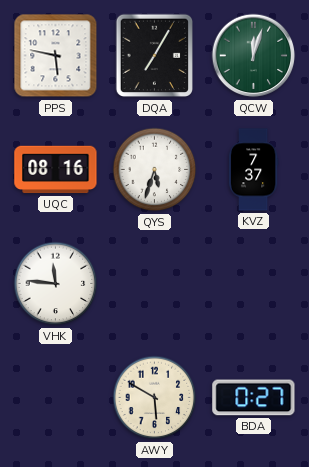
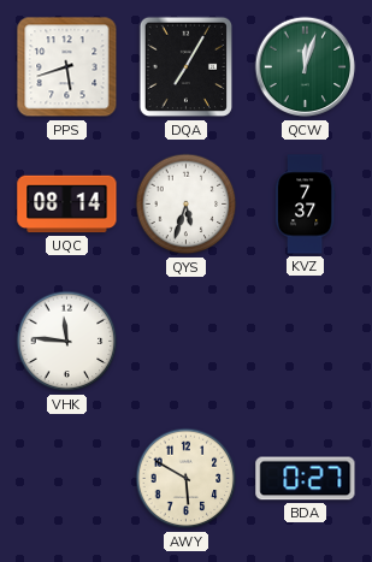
PPS: 5:47 -> 5:42 (67, 67)
UQC: 08:16 -> 08:14 (67, 205)
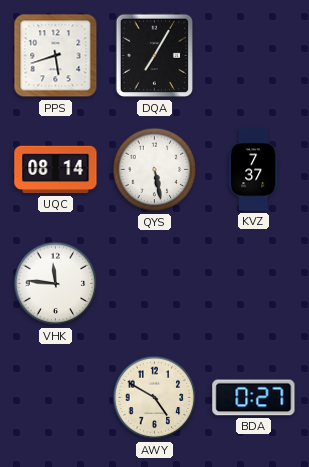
QCW: 12:03 -> none (306, 67)
QYS: 5:33 -> 5:28 (155, 170)
AWY: 5:50 -> 4:50 (155, 398)
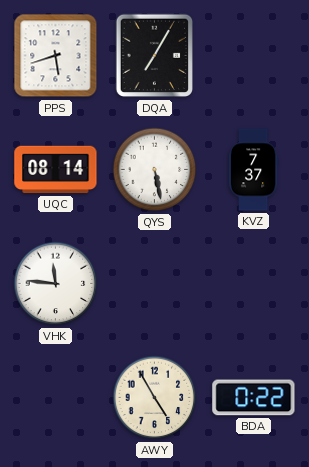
AWY: 4:50 -> 4:55 (155, 398)
BDA: 0:27 -> 0:22 (254, 398)
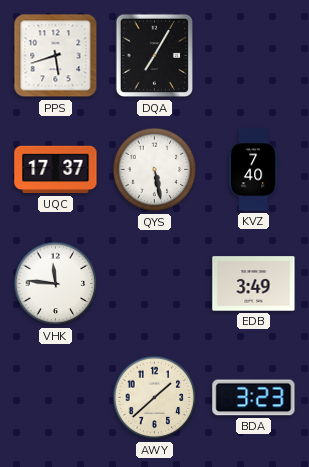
UQC: 08:14 -> 17:37 (56, 170)
KVZ: 7:37 -> 7:40 (253, 170)
EDB: none -> 3:49 (254, 284)
AWY: 4:55 -> 1:38 (155, 398)
BDA: 0:22 -> 3:23 (254, 398)
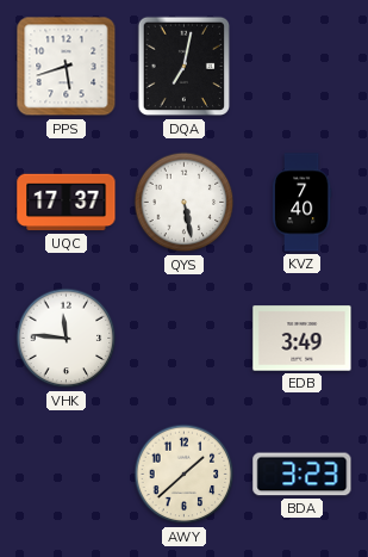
DQA: 7:05 -> 7:02 (183, 67)
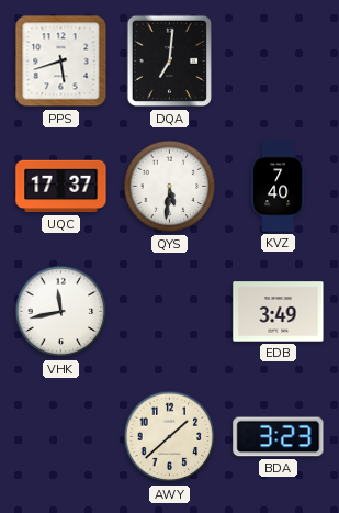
DQA: 7:02 -> 7:01 (169, 62)
QYS: 5:28 -> 5:31 (170, 187)
VHK: 11:46 -> 11:43 (61, 312)
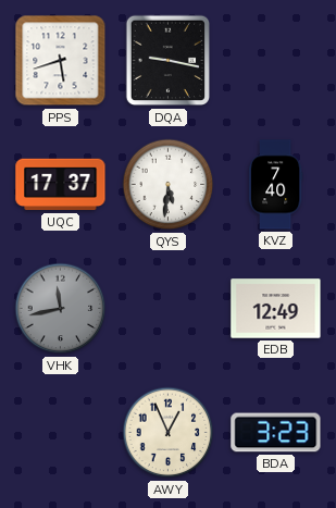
DQA: 7:01 -> 9:17 (167, 61)
VHK dial: white -> grey (61, 309)
EDB: 3:49 -> 12:49 (276, 309)
AWY: 1:38 -> 12:56 (169, 433)
